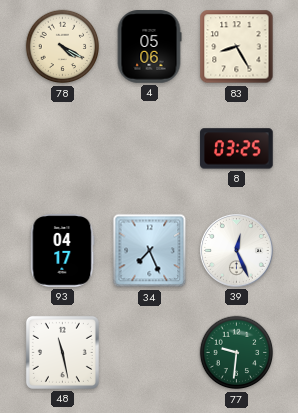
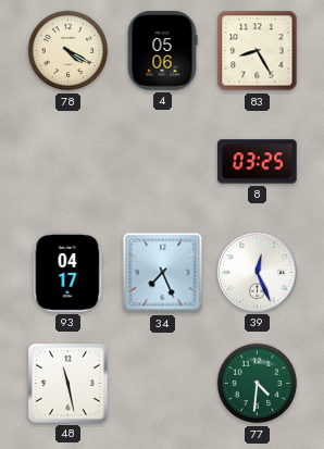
77: 9:31 -> 4:31 (258, 384)
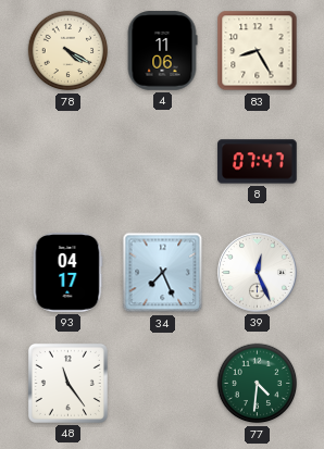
4: 05:06 -> 11:06 (162, 51)
8: 03:25 -> 07:47 (258, 162)
48: 11:28 -> 11:24 (67, 383)
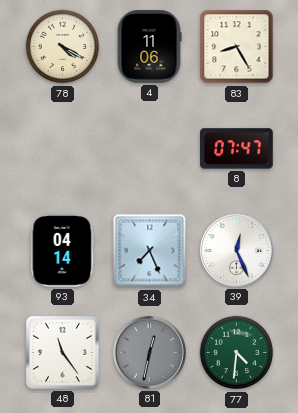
93: 04:17 -> 04:14 (63, 251)
81: none -> 12:32 (149, 352)
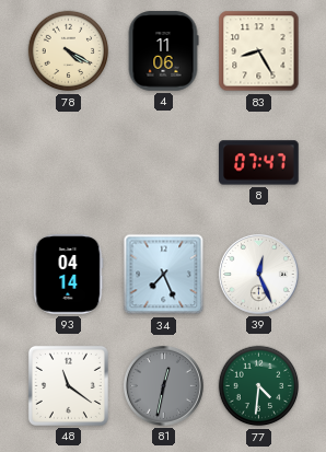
48: 11:24 -> 11:21 (68, 385)
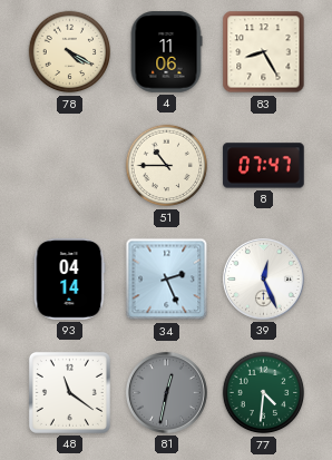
51: none -> 10:45 (167, 166)
34: 7:26 -> 2:26 (167, 280)
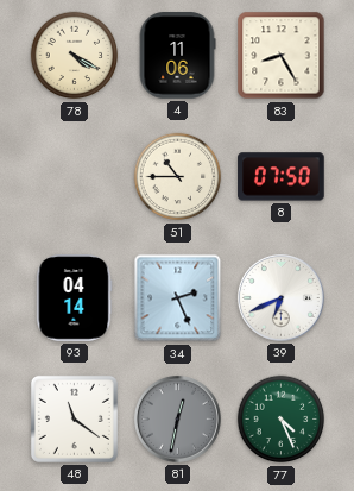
8: 07:47 -> 07:50 (282, 177)
39: 12:26 -> 6:41 (280, 297)
77: 4:31 -> 4:26 (282, 420)
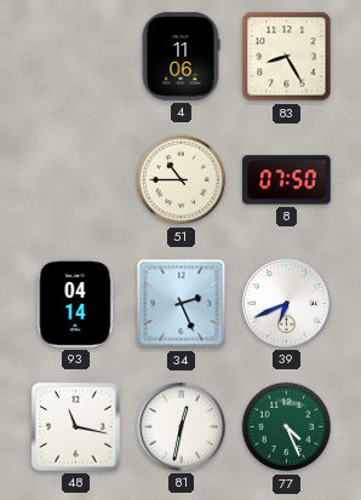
78: 4:20 -> none (75, 56)
48: 11:21 -> 11:17 (75, 426)
81 dial: grey -> white (180, 426)
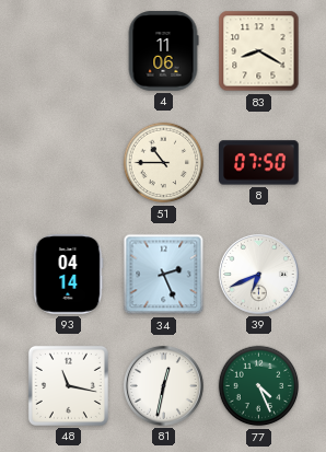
83: 8:25 -> 8:20 (259, 51)
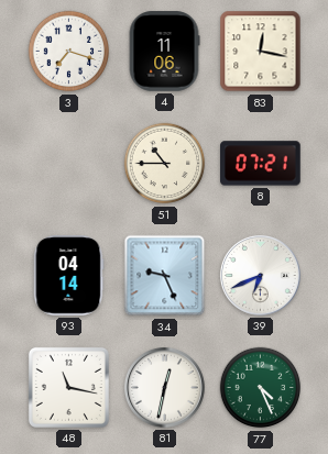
3: none -> 7:18 (69, 52)
83: 8:20 -> 12:17 (261, 52)
8: 07:50 -> 07:21 (261, 164)
34: 2:26 -> 9:26 (165, 276)
